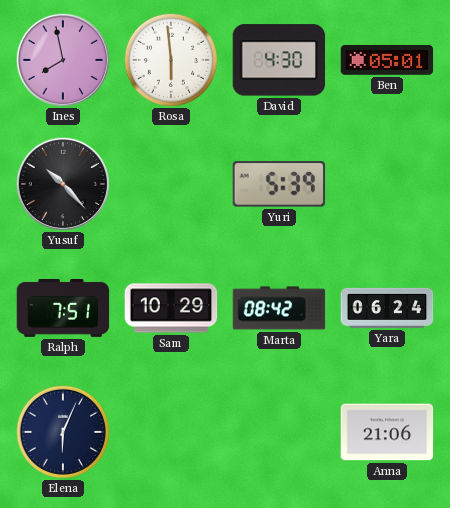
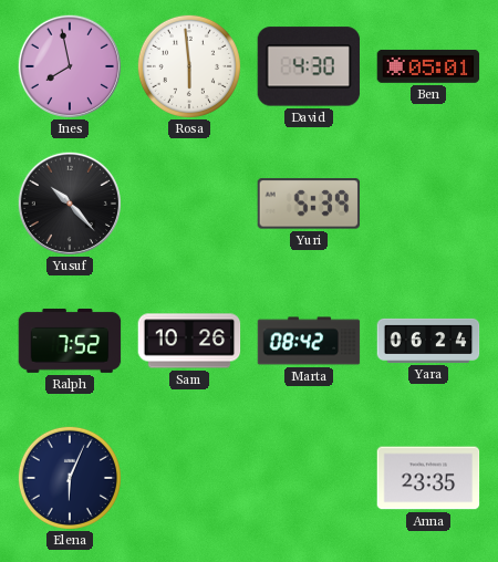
Ralph: 7:51 -> 7:52 (70, 341)
Sam: 10:29 -> 10:26 (189, 341)
Anna: 21:06 -> 23:35 (428, 478)
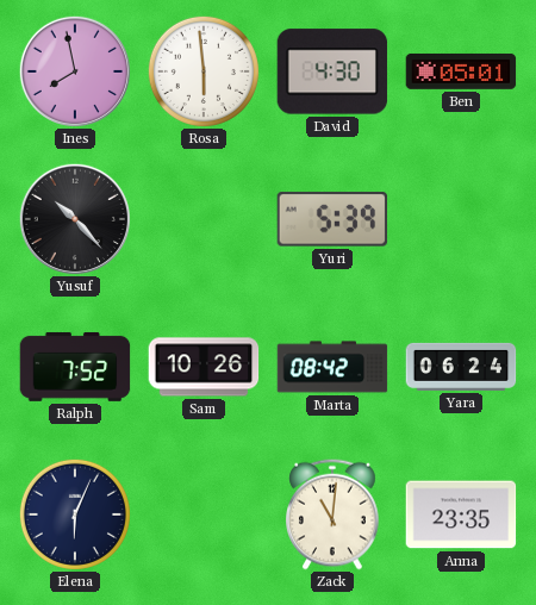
Zack: none -> 11:01 (334, 514)
